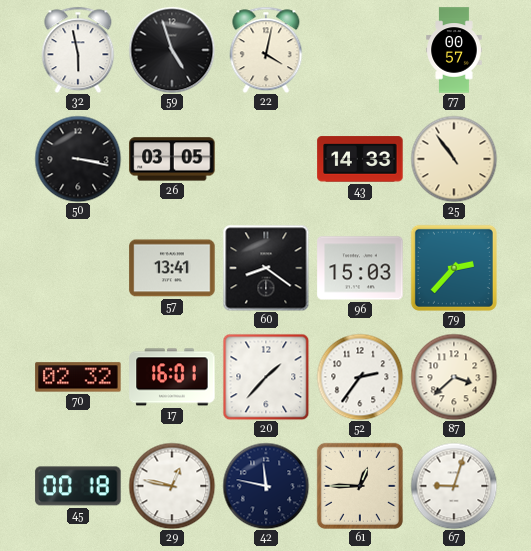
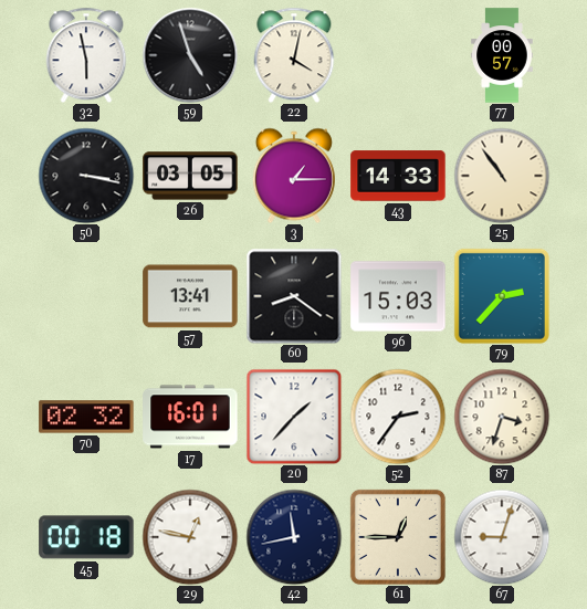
3: none -> 1:15 (294, 176)
87: 3:38 -> 3:33 (502, 417)
42: 11:47 -> 11:43 (294, 537)
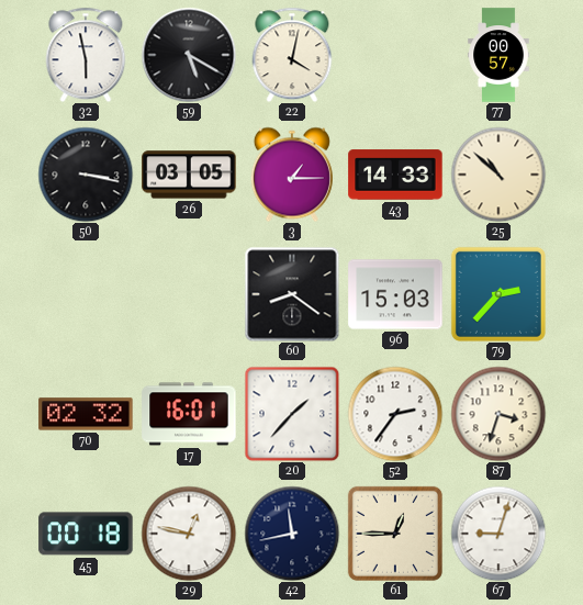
59: 4:57 -> 5:20 (189, 55)
25: 10:54 -> 10:52 (498, 175)
57: 13:41 -> none (190, 296)
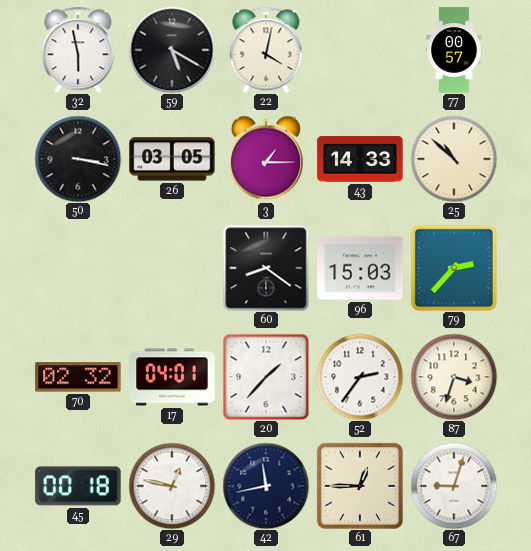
17: 16:01 -> 04:01 (172, 377)
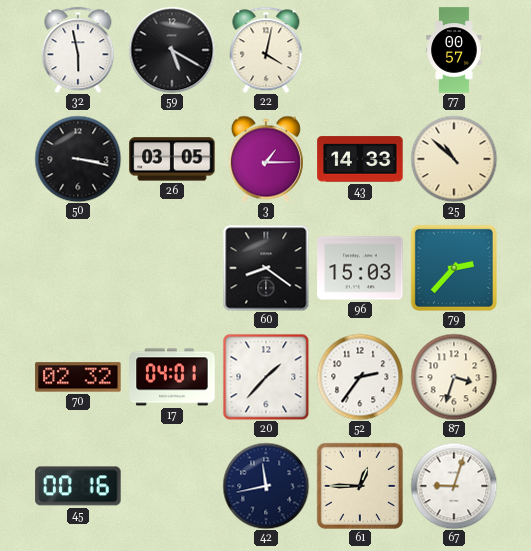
45: 00:18 -> 00:16 (78, 486)
29: 12:47 -> none (172, 486)
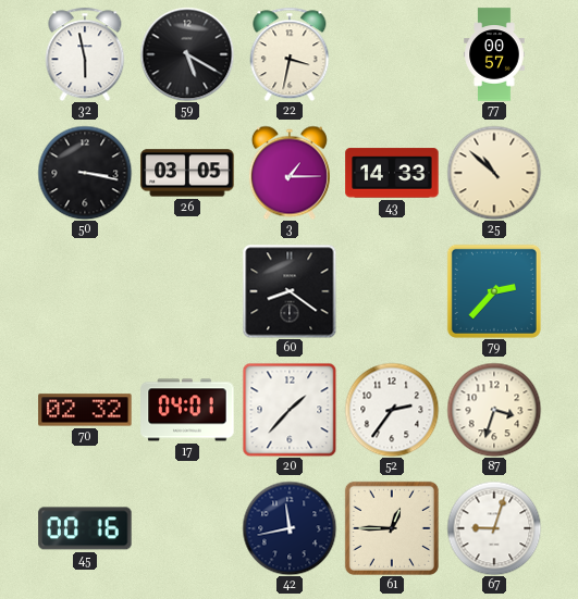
22: 4:02 -> 3:32 (290, 54)
96: 15:03 -> none (360, 268)
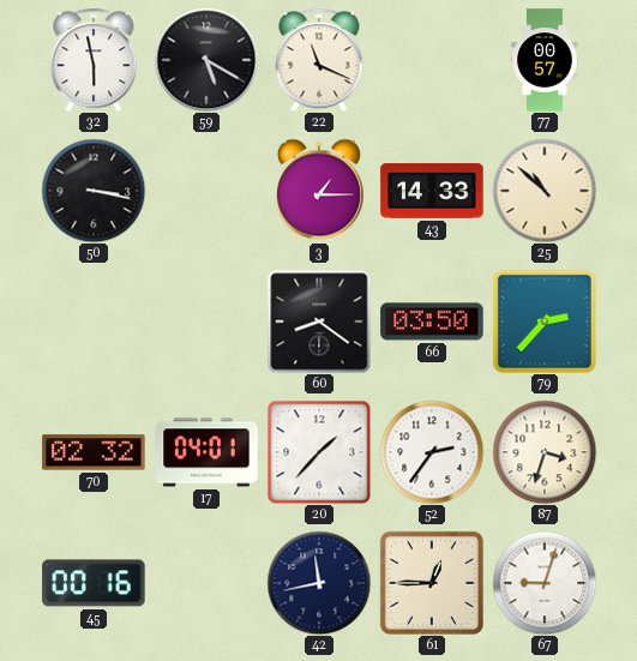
22: 3:32 -> 11:19 (319, 60)
26: 03:05 -> none (187, 173)
66: none -> 03:50 (432, 322)
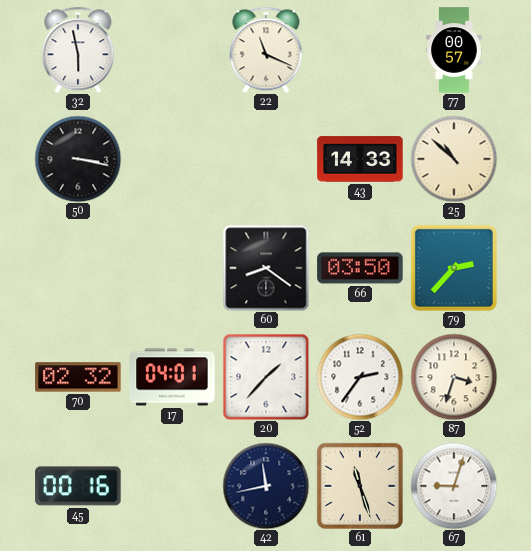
59: 5:20 -> none (206, 60)
3: 1:15 -> none (319, 191)
61: 12:45 -> 11:27 (360, 486)
